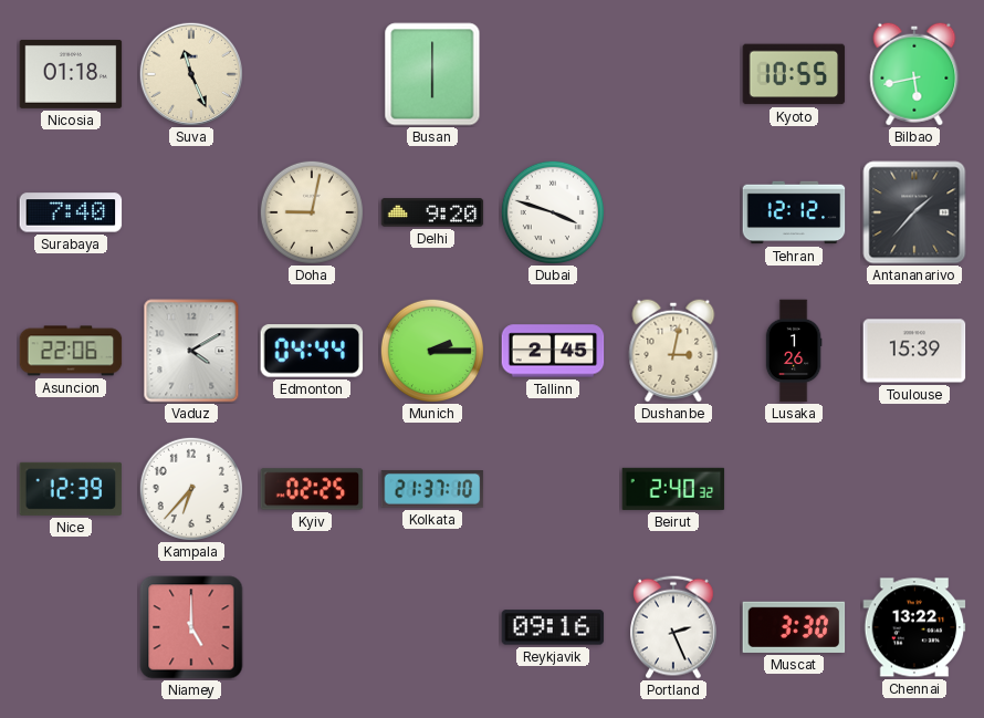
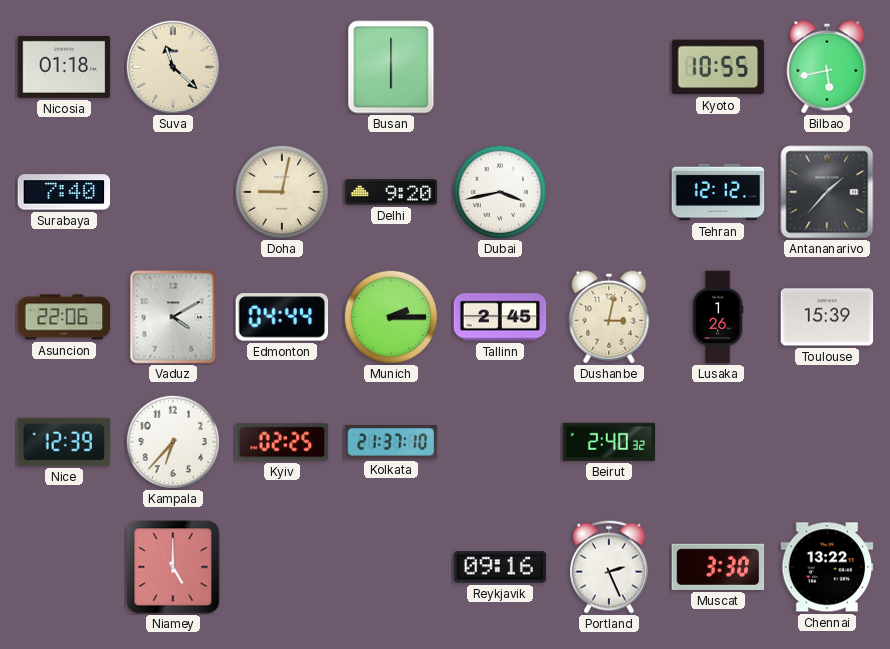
Suva: 11:26 -> 11:22 (172, 66)
Dubai: 3:48 -> 3:43 (500, 192)
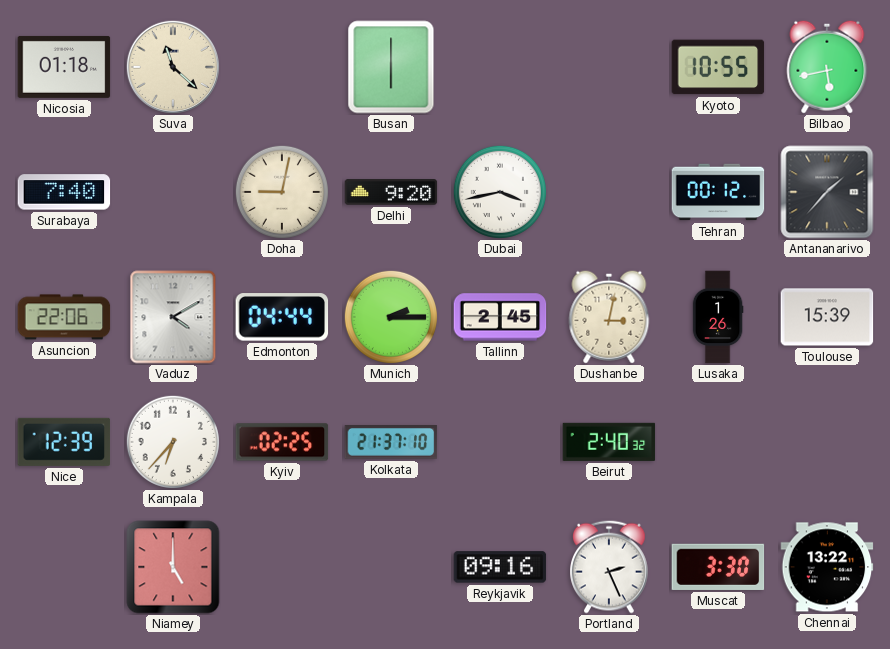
Tehran: 12:12 -> 00:12 (718, 192)
